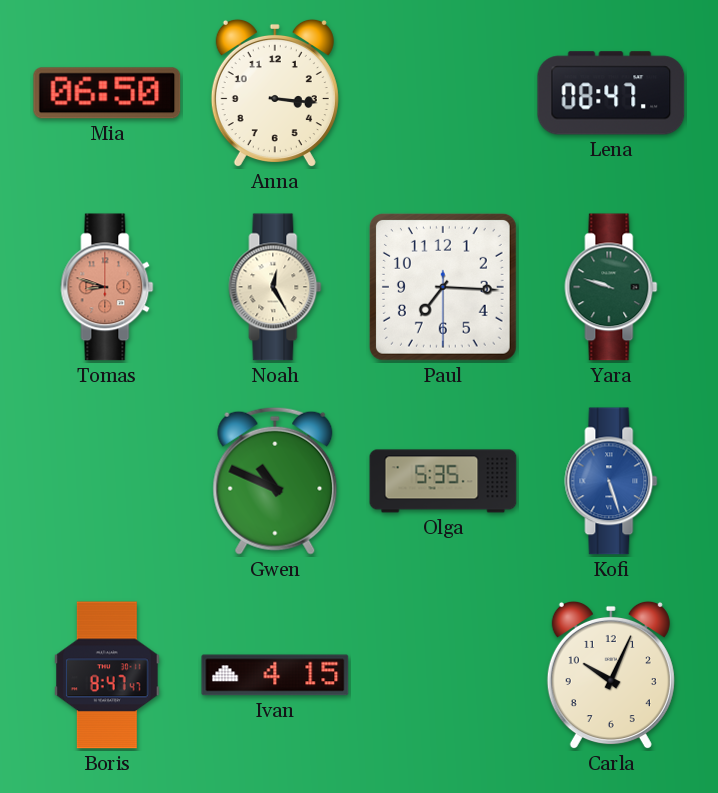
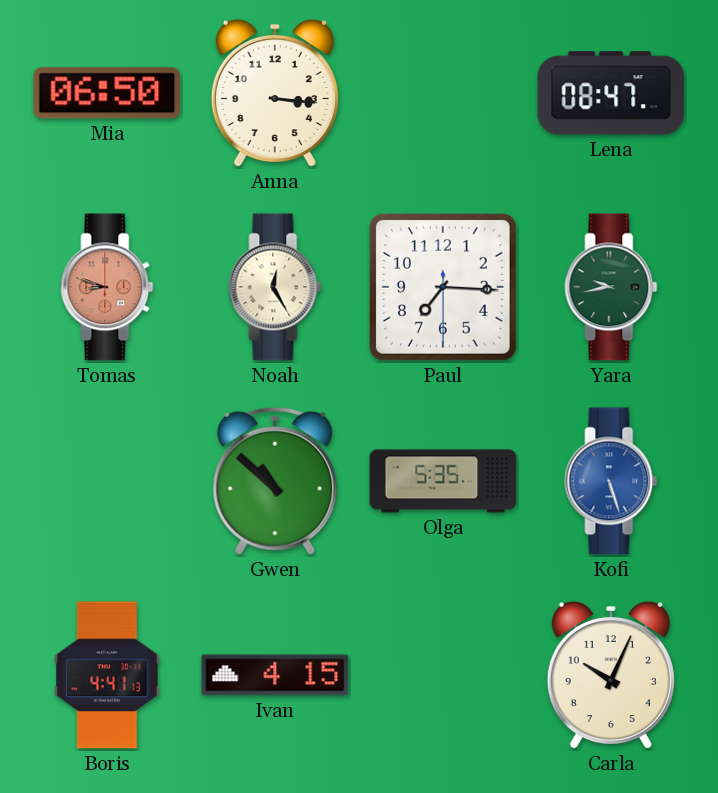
Yara: 9:48 -> 9:43 (611, 287)
Gwen: 10:49 -> 10:52 (275, 481)
Boris: 8:47 -> 4:41 (108, 675)
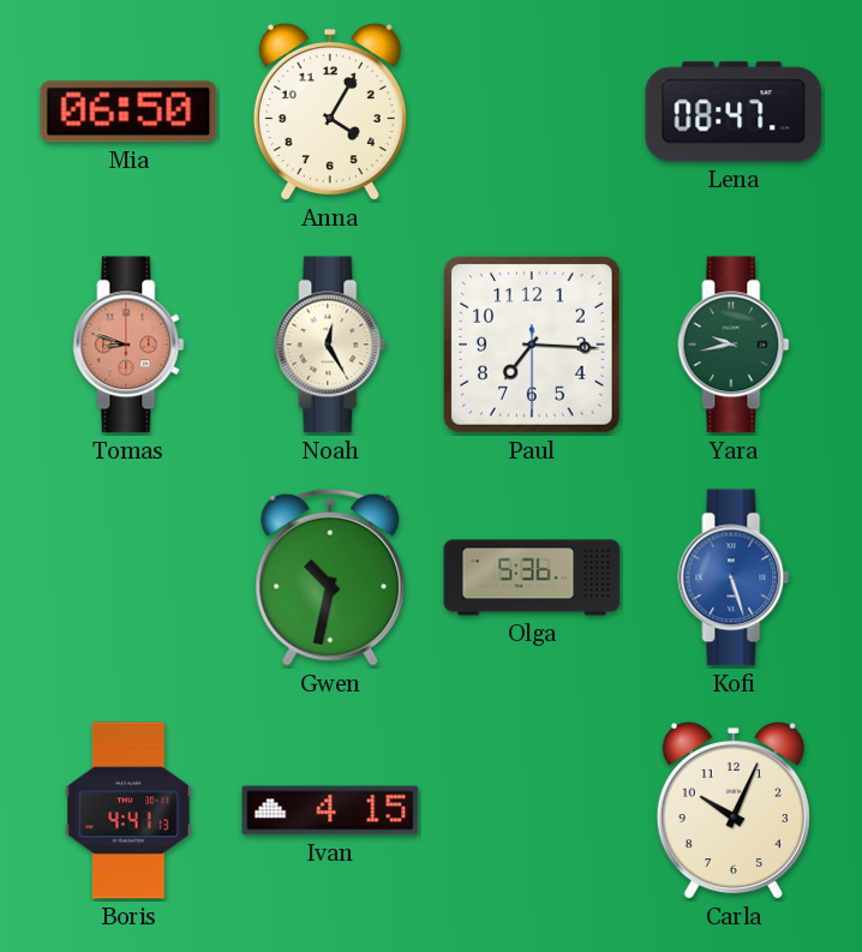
Anna: 3:16 -> 4:05 (330, 112)
Gwen: 10:52 -> 10:32 (330, 577)
Olga: 5:35 -> 5:36 (532, 577)
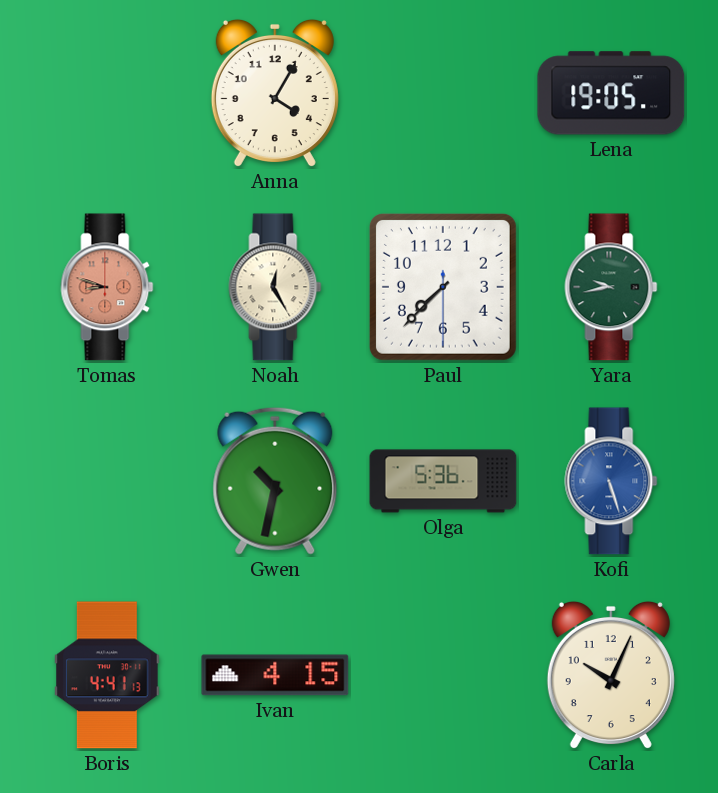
Mia: 06:50 -> none (128, 112)
Lena: 08:47 -> 19:05 (611, 93)
Paul: 7:15 -> 7:37 (443, 287)
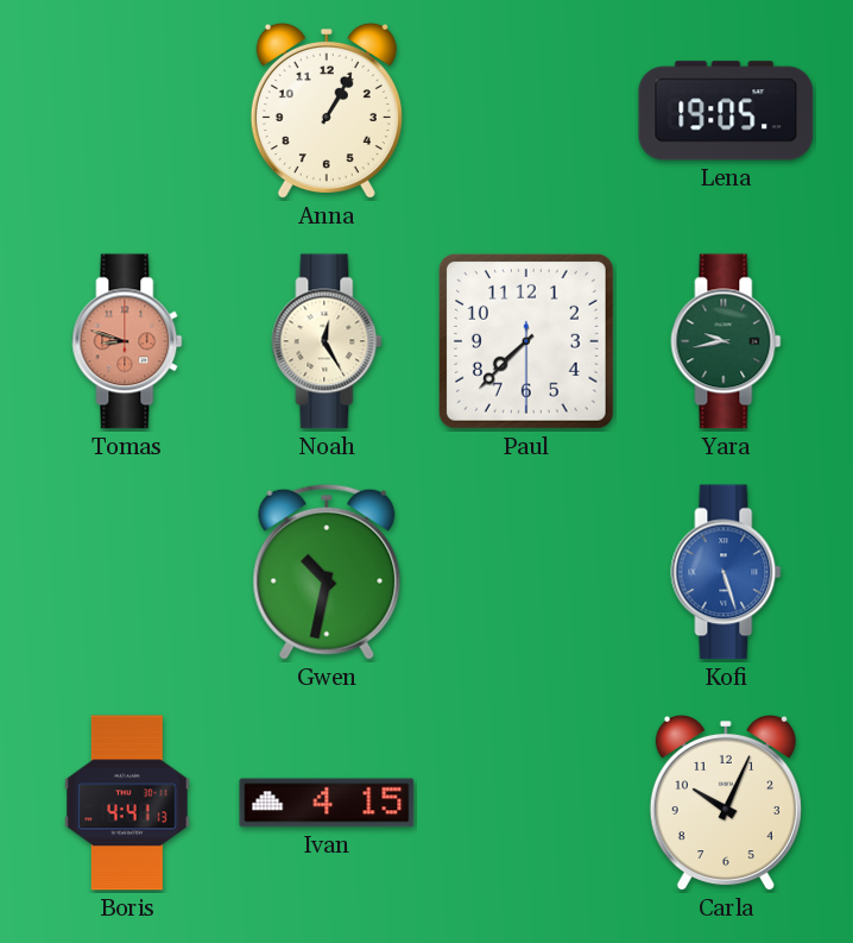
Anna: 4:05 -> 1:05 (327, 111)
Olga: 5:36 -> none (443, 481)
